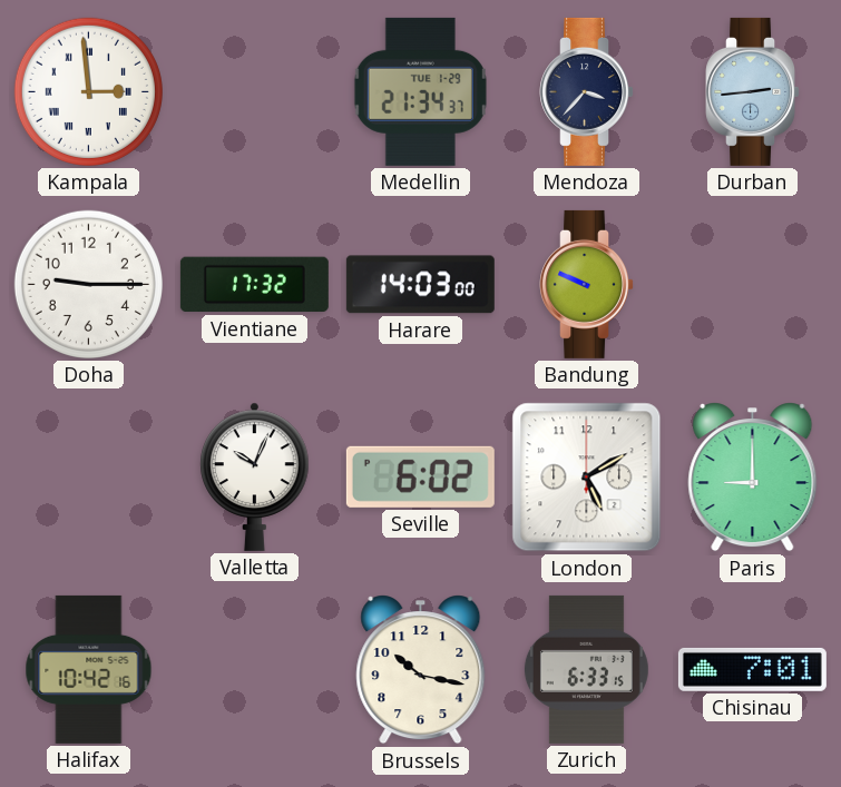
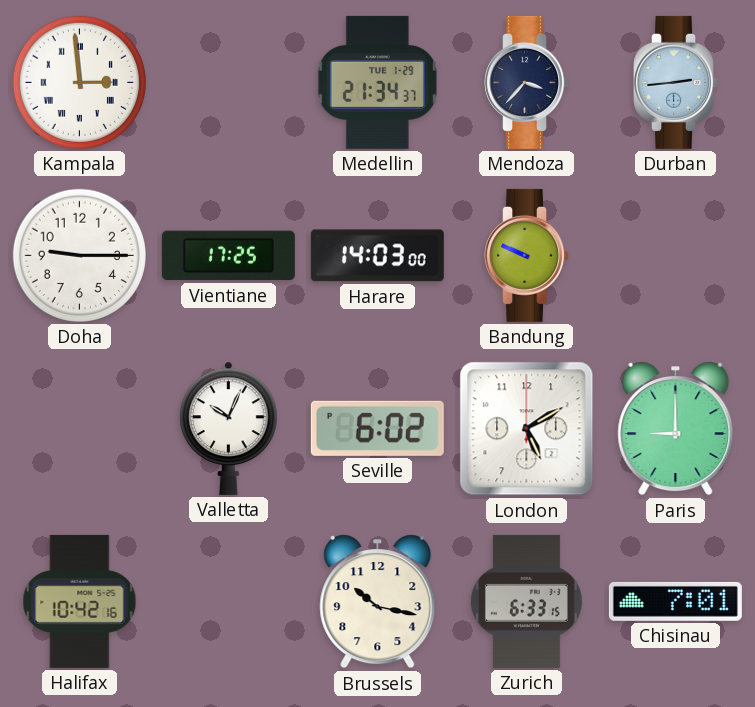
Vientiane: 17:32 -> 17:25 (228, 256)
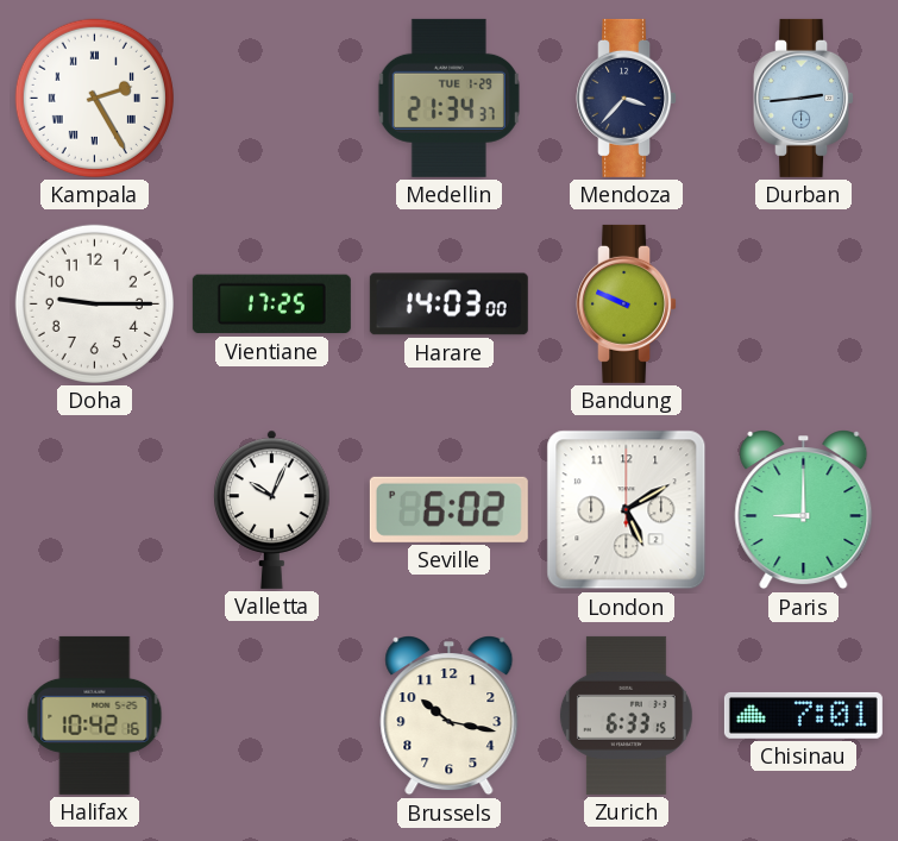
Kampala: 2:59 -> 2:25 (94, 98)
